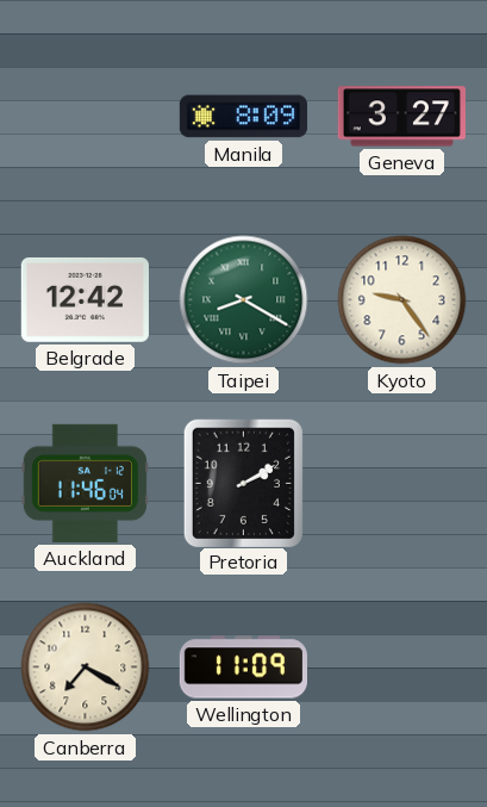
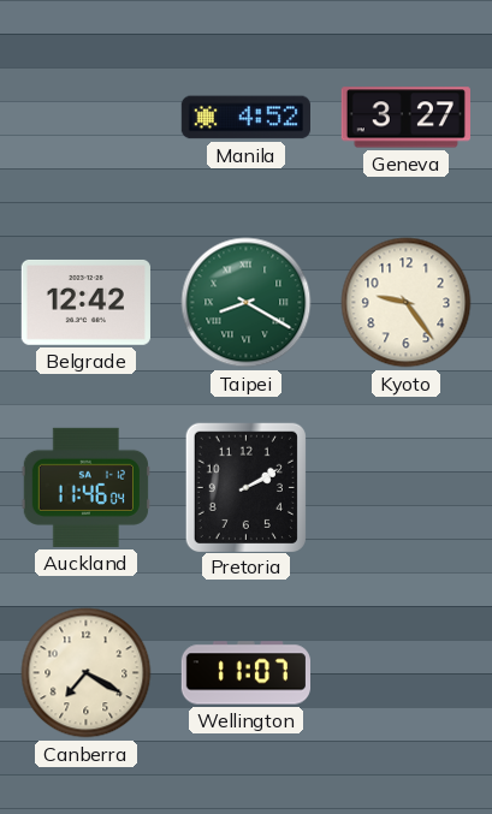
Manila: 8:09 -> 4:52 (245, 118)
Wellington: 11:09 -> 11:07 (245, 673)
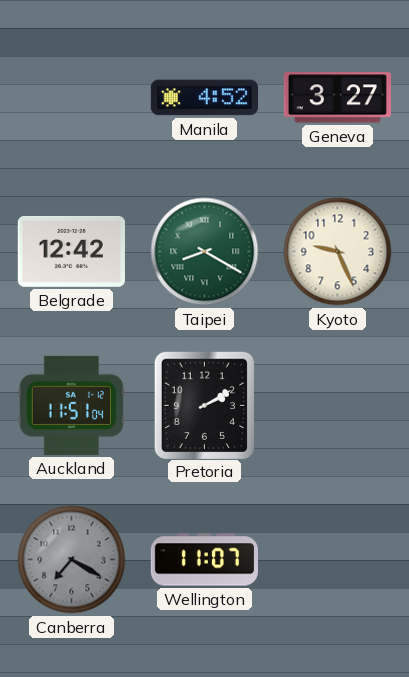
Kyoto: 9:24 -> 9:26 (338, 252)
Auckland: 11:46 -> 11:51 (71, 405)
Canberra dial: cream -> grey (72, 560)
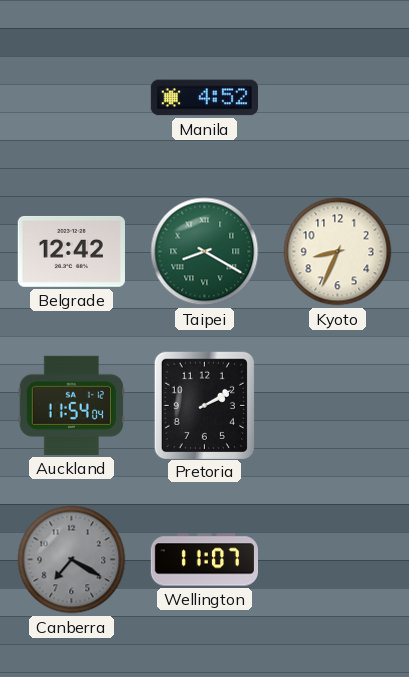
Geneva: 3:27 -> none (337, 98)
Kyoto: 9:26 -> 8:34 (338, 252)
Auckland: 11:51 -> 11:54 (71, 405)
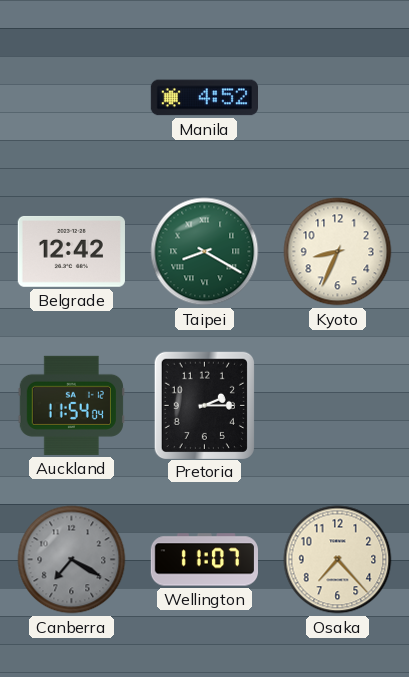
Pretoria: 2:10 -> 2:15 (204, 405)
Osaka: none -> 7:23 (338, 560)
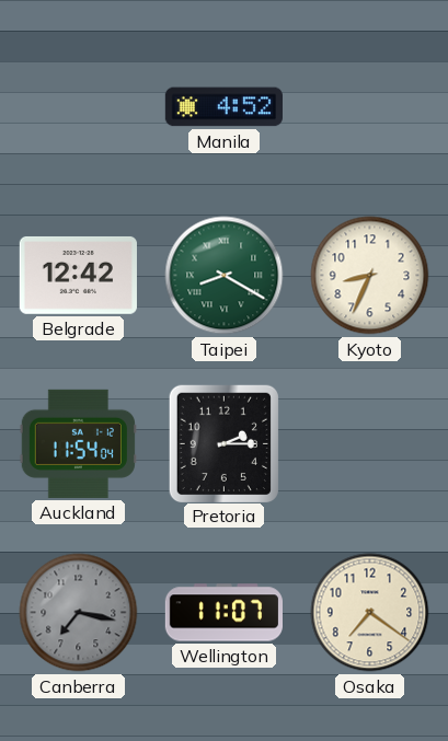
Canberra: 7:20 -> 7:17 (79, 613)
Osaka: 7:23 -> 7:21 (370, 613)
